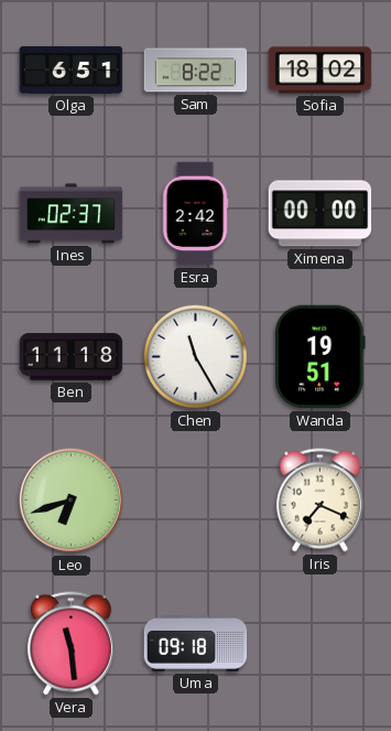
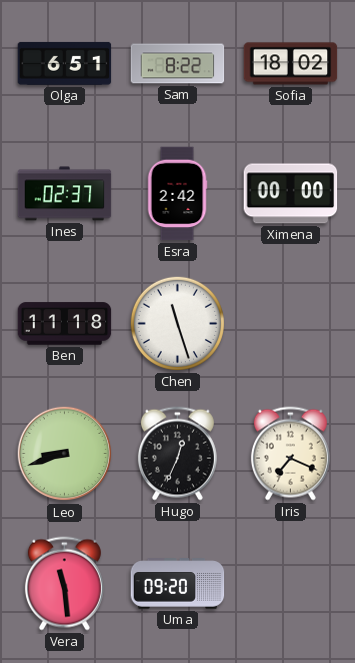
Chen: 11:25 -> 11:27 (177, 323)
Wanda: 19:51 -> none (321, 357)
Leo: 6:42 -> 8:42 (65, 454)
Hugo: none -> 12:34 (177, 454)
Uma: 09:18 -> 09:20 (178, 584)
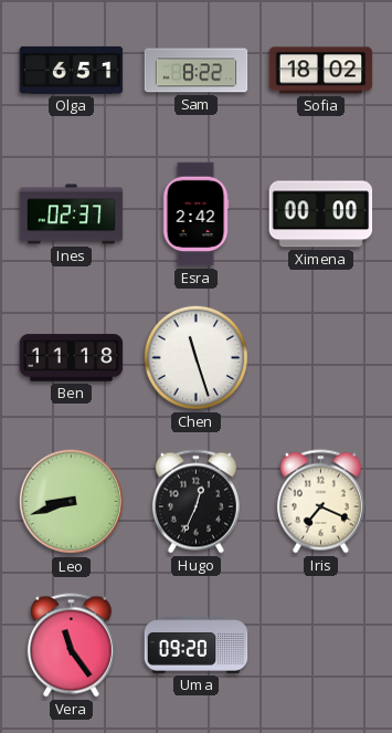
Vera: 11:29 -> 11:24 (71, 646)
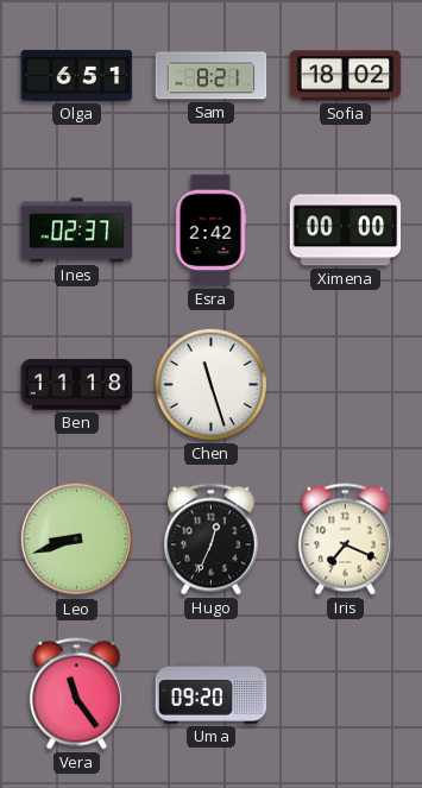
Sam: 8:22 -> 8:21 (212, 76)
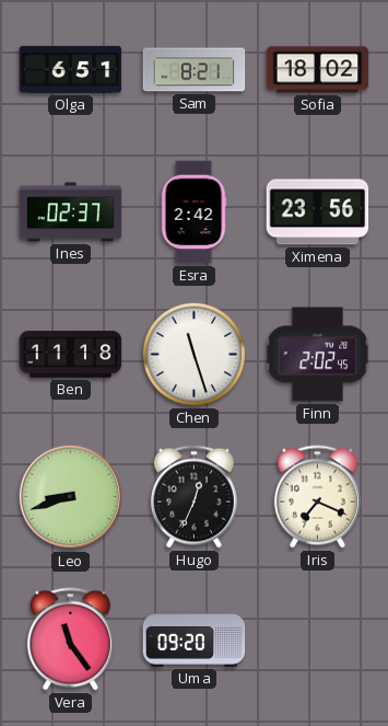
Ximena: 00:00 -> 23:56 (318, 212)
Finn: none -> 2:02 (318, 355)
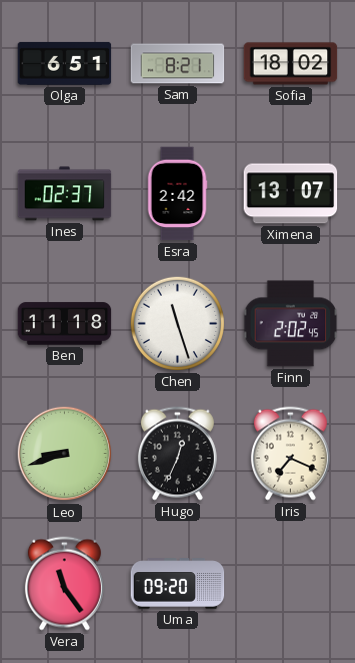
Ximena: 23:56 -> 13:07 (291, 194)
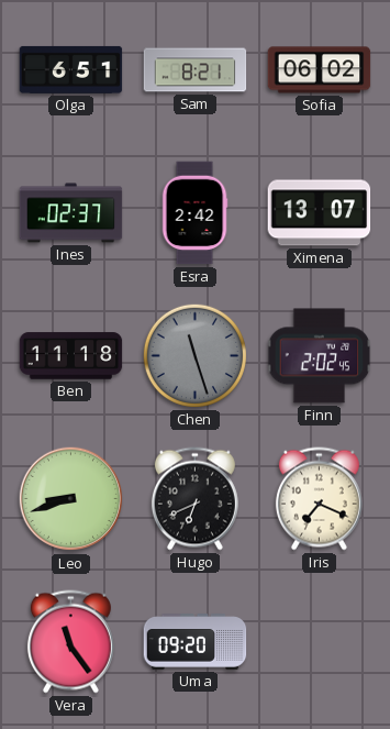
Sofia: 18:02 -> 06:02 (320, 70)
Chen dial: white -> grey (194, 355)
Hugo: 12:34 -> 6:41 (194, 499)
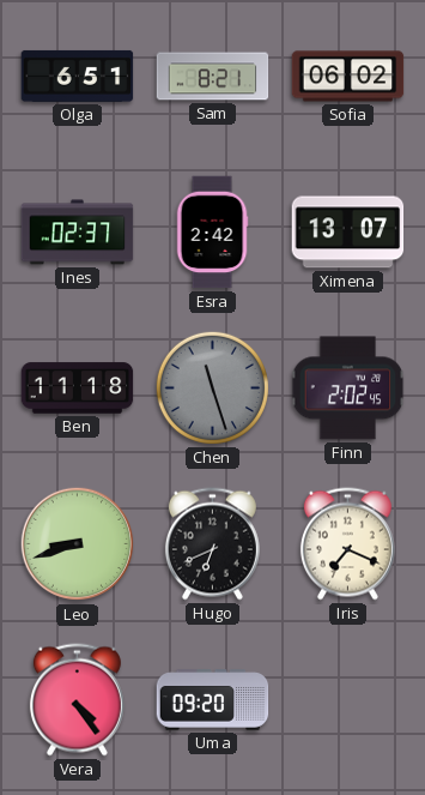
Vera: 11:24 -> 4:24 (77, 700)
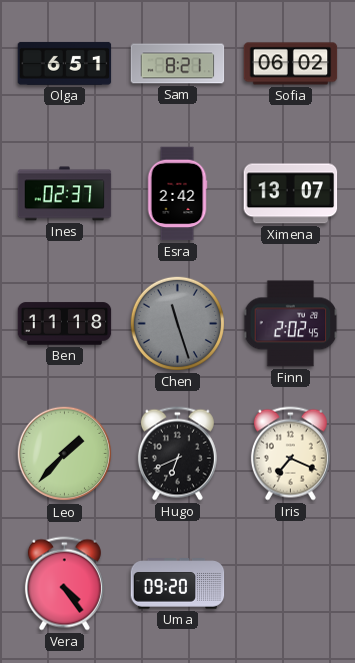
Leo: 8:42 -> 1:37 (65, 454)
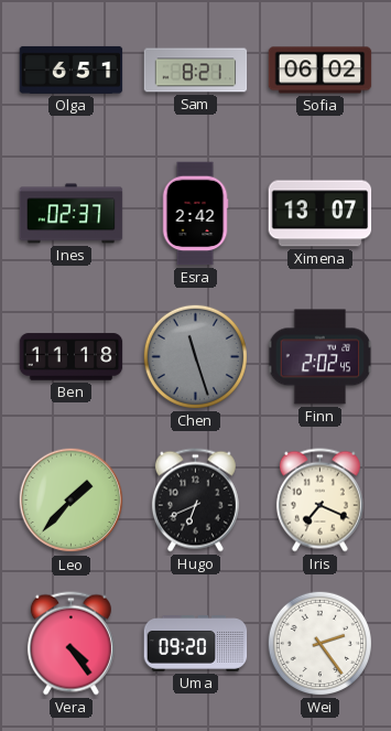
Wei: none -> 2:24 (319, 643)
